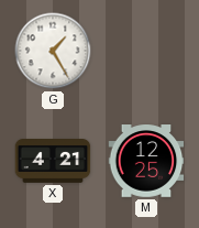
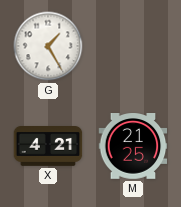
M: 12:25 -> 21:25 (133, 146)
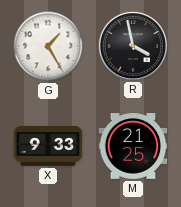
R: none -> 3:58 (132, 45)
X: 4:21 -> 9:33 (48, 147)
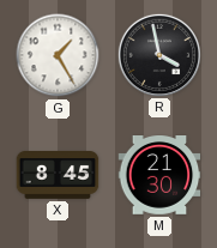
X: 9:33 -> 8:45 (58, 176)
M: 21:25 -> 21:30 (159, 175)
